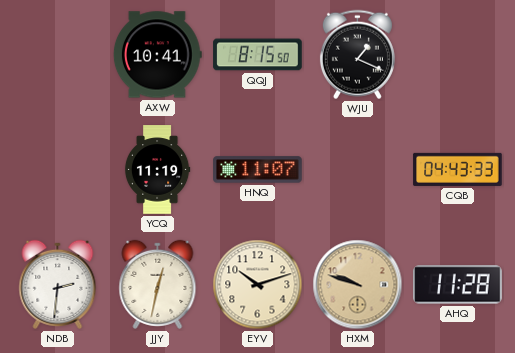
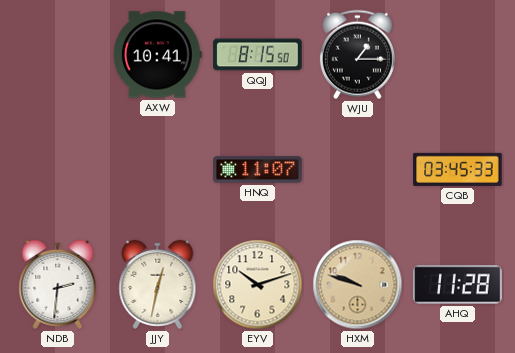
WJU: 1:19 -> 1:15 (357, 55)
YCQ: 11:19 -> none (157, 170)
CQB: 04:43 -> 03:45 (458, 169)
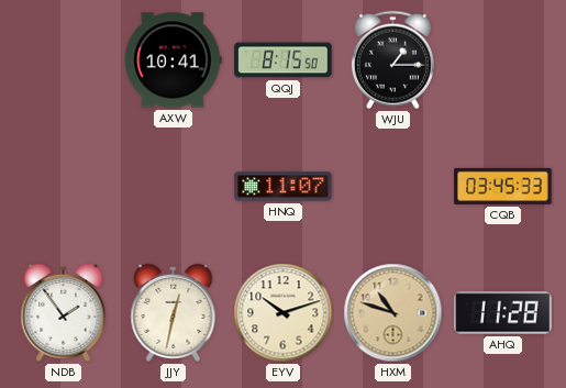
NDB: 2:31 -> 1:54 (64, 312)
HXM: 9:48 -> 10:48 (393, 313)
